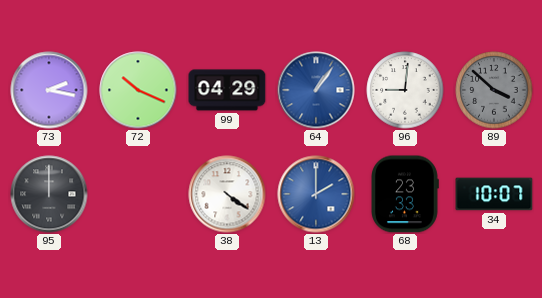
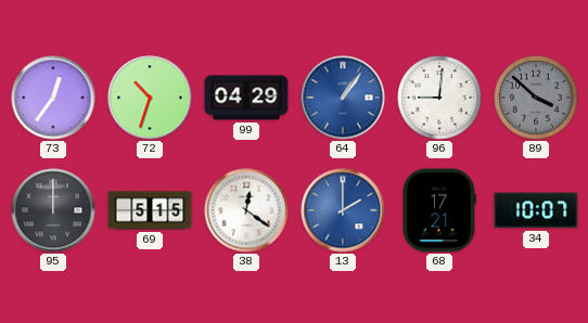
73: 2:17 -> 12:36 (53, 98)
72: 10:19 -> 10:33 (150, 98)
69: none -> 5:15 (150, 210)
38: 4:21 -> 12:21 (246, 210)
68: 23:33 -> 17:21 (439, 210)
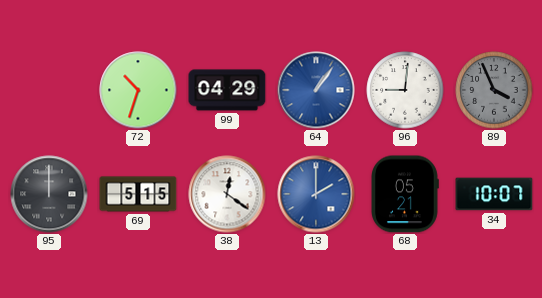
73: 12:36 -> none (53, 98)
89: 3:52 -> 3:56 (494, 90)
68: 17:21 -> 05:21 (405, 194)
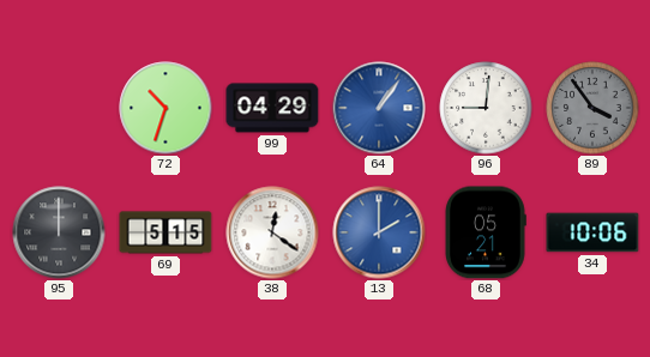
89: 3:56 -> 3:54 (592, 108)
34: 10:07 -> 10:06 (592, 232)
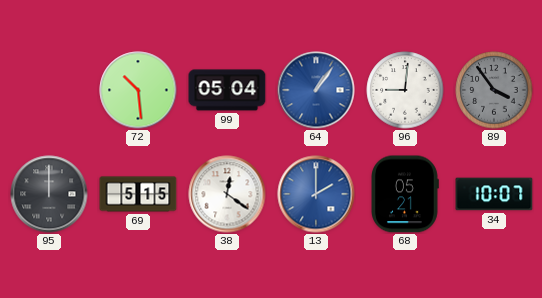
72: 10:33 -> 10:29 (138, 90)
99: 04:29 -> 05:04 (227, 90)
34: 10:06 -> 10:07 (494, 194)
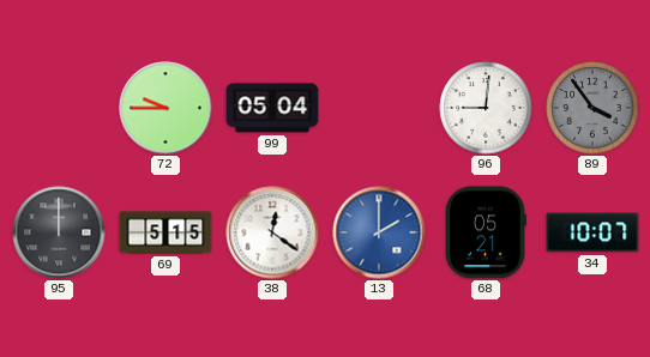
72: 10:29 -> 9:45 (165, 108)
64: 1:06 -> none (316, 90)
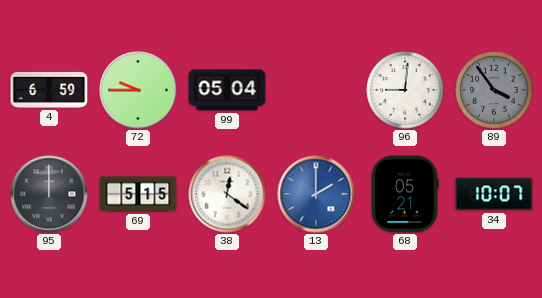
4: none -> 6:59 (49, 90)
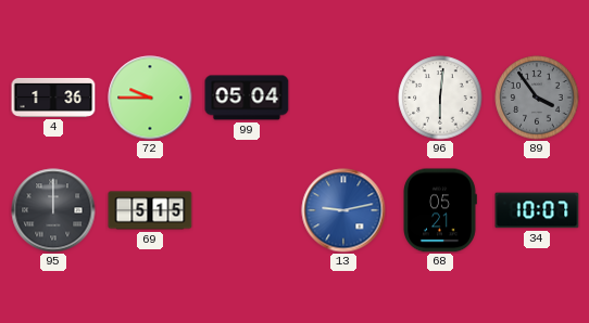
4: 6:59 -> 1:36 (53, 98)
96: 9:01 -> 6:01 (440, 98)
38: 12:21 -> none (227, 194)
13: 2:00 -> 9:13 (343, 210)
